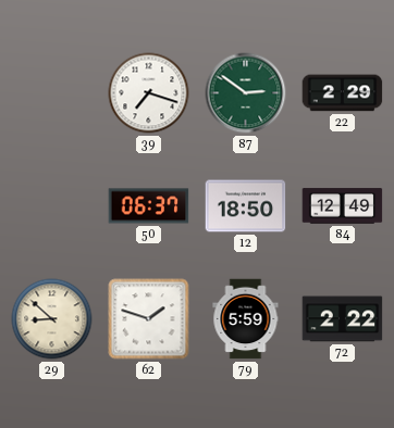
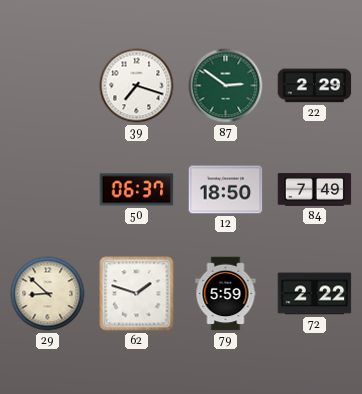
84: 12:49 -> 7:49 (315, 190)
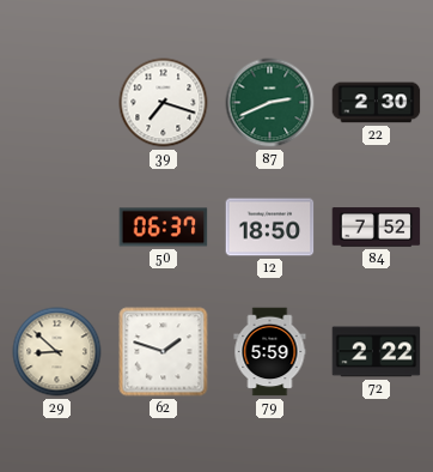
87: 2:51 -> 2:41 (270, 103)
22: 2:29 -> 2:30 (377, 103)
84: 7:49 -> 7:52 (377, 228)
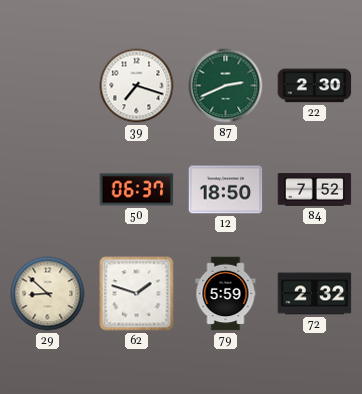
72: 2:22 -> 2:32 (315, 294)
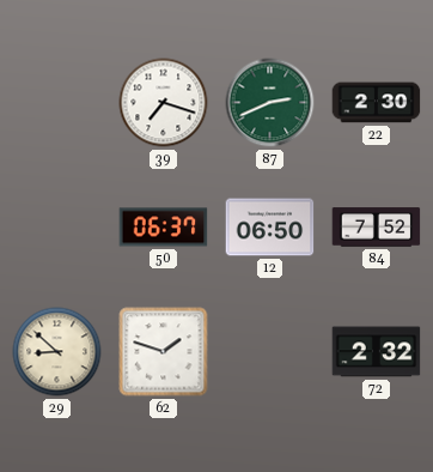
12: 18:50 -> 06:50 (270, 228)
79: 5:59 -> none (226, 294)
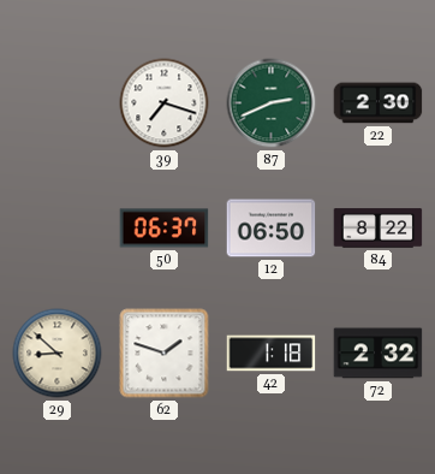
84: 7:52 -> 8:22 (379, 229)
42: none -> 1:18 (272, 354)
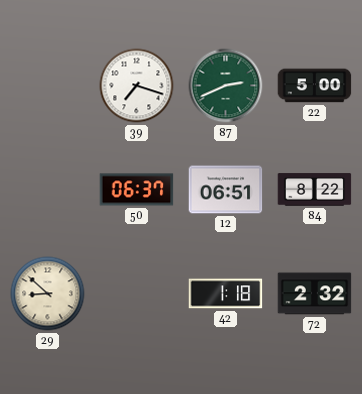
22: 2:30 -> 5:00 (315, 86)
12: 06:50 -> 06:51 (226, 190)
62: 1:48 -> none (165, 354)
